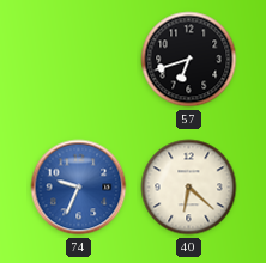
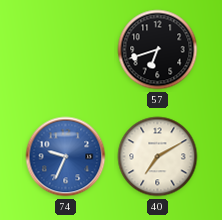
40: 6:22 -> 7:10 (158, 157)
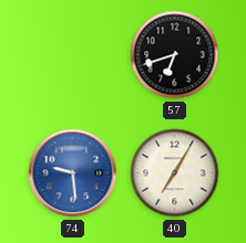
74: 9:34 -> 9:29 (73, 173)
40: 7:10 -> 7:05 (175, 173)
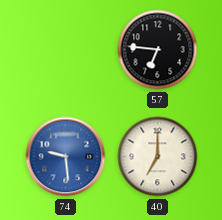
57: 6:42 -> 6:46 (158, 50)
40: 7:05 -> 7:00 (158, 157)
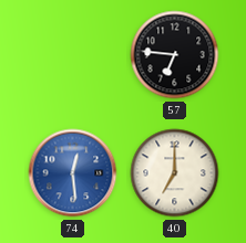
74: 9:29 -> 12:29 (73, 173)
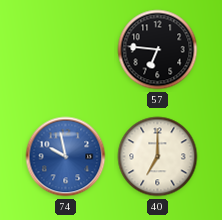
74: 12:29 -> 9:58 (66, 157)
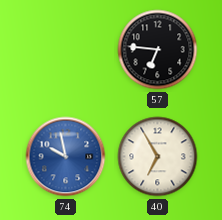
40: 7:00 -> 6:55 (158, 157)
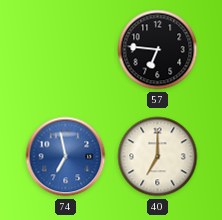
74: 9:58 -> 6:58 (66, 157)
40: 6:55 -> 7:00 (158, 157)
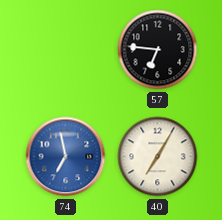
40: 7:00 -> 7:05 (158, 157)
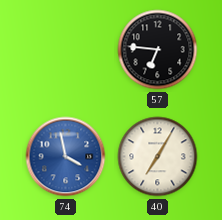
74: 6:58 -> 3:58 (66, 157)
